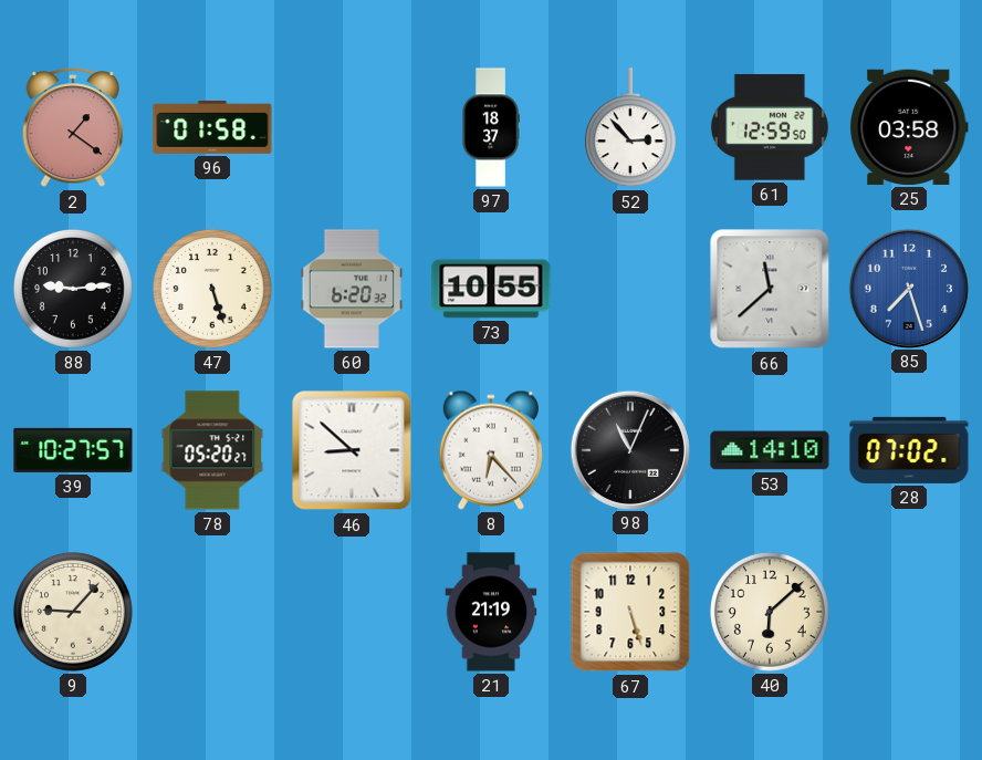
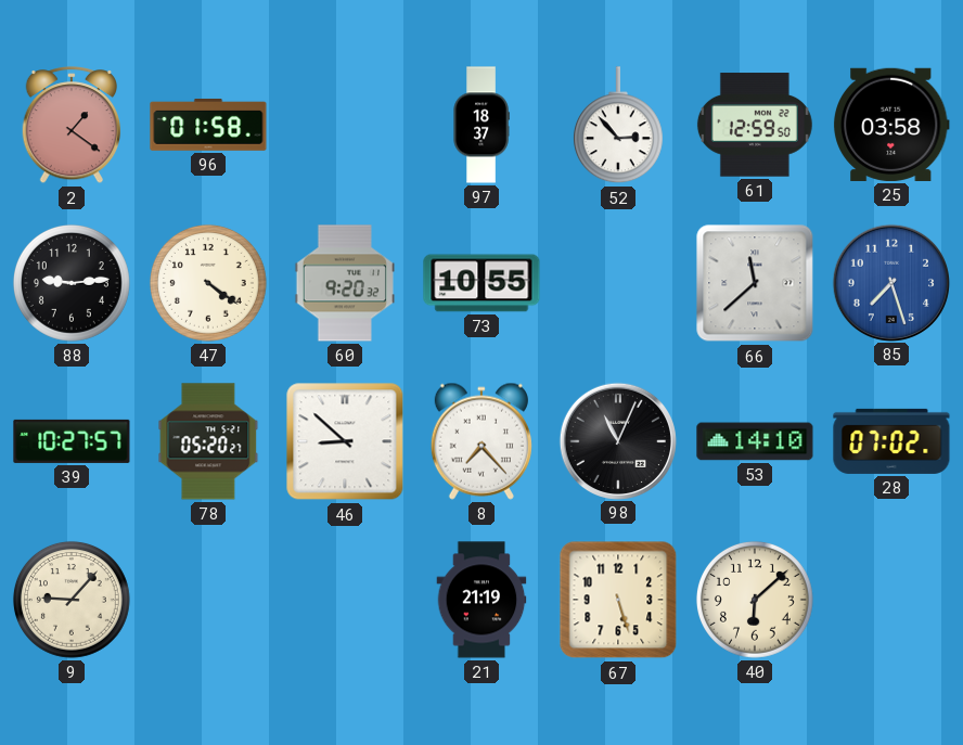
47: 5:27 -> 4:21 (208, 283)
60: 6:20 -> 9:20 (344, 283)
8: 6:23 -> 7:23 (481, 441)
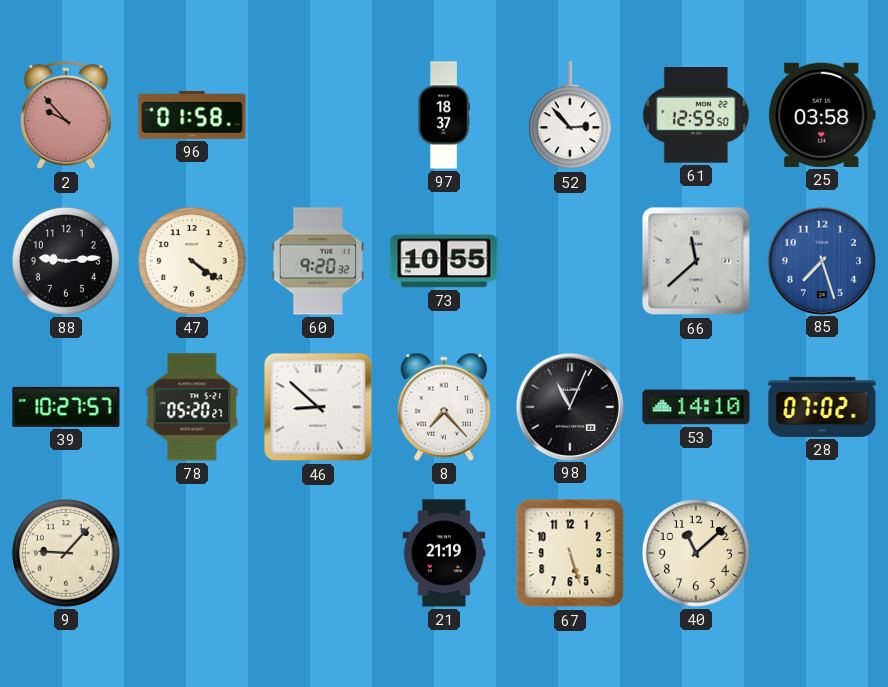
2: 1:21 -> 9:53 (66, 116)
40: 6:08 -> 11:08 (696, 553)
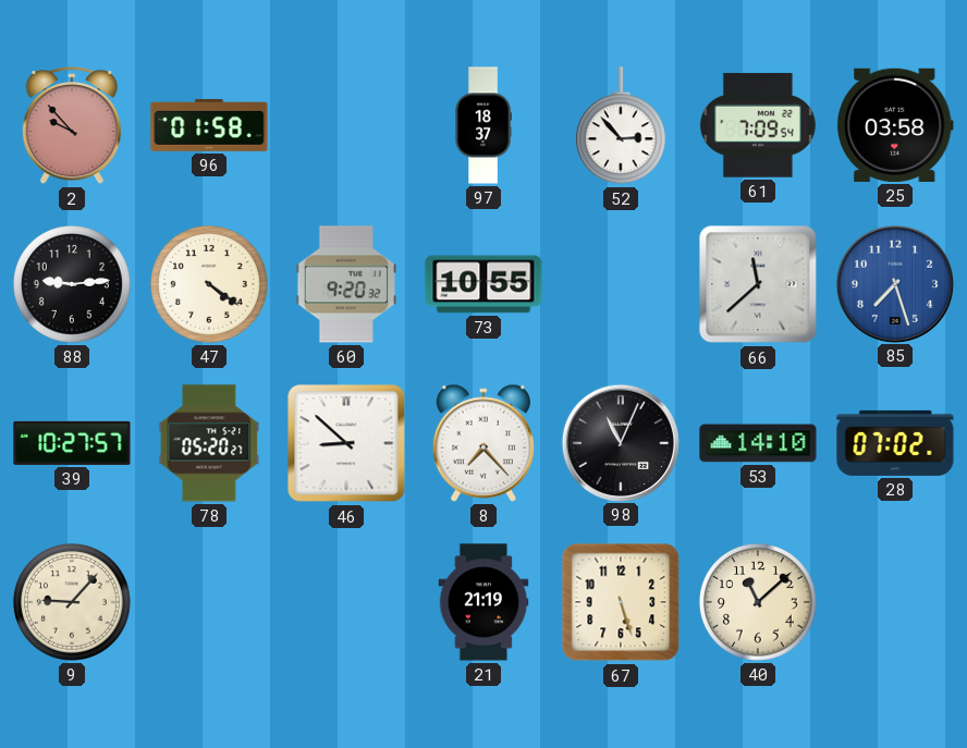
61: 12:59 -> 7:09 (758, 125)
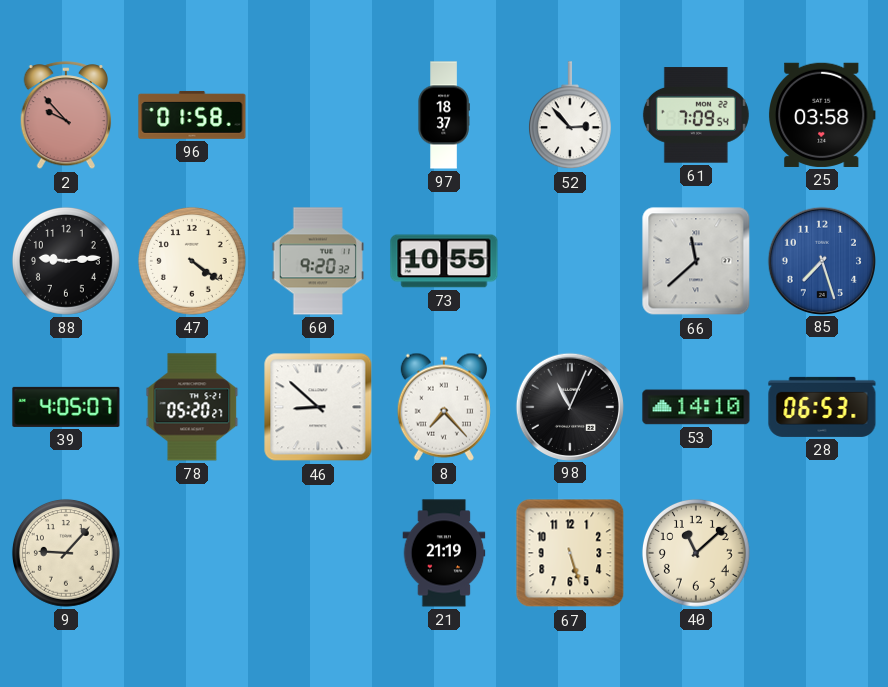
39: 10:27 -> 4:05 (66, 407)
28: 07:02 -> 06:53 (822, 407)
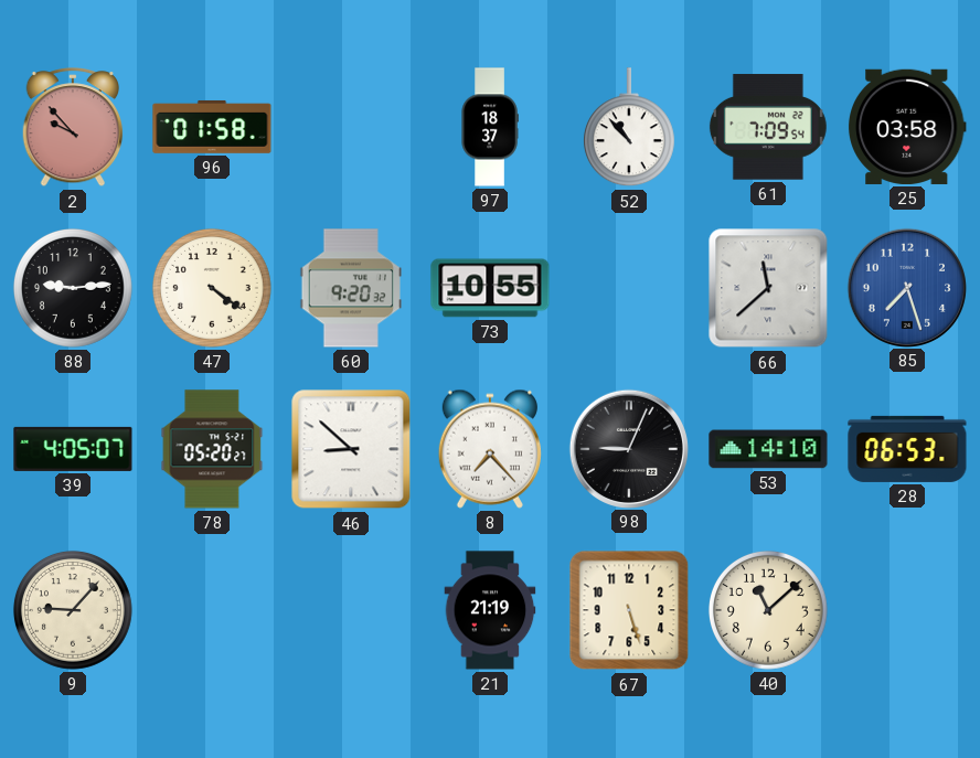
52: 2:53 -> 10:53 (629, 128)
98: 11:04 -> 9:04 (628, 448)
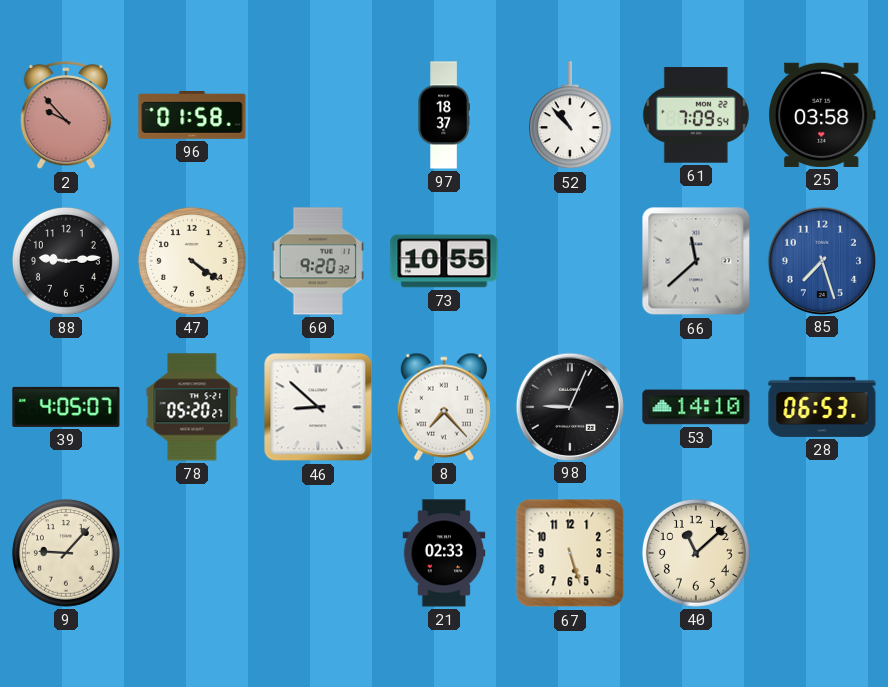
21: 21:19 -> 02:33 (444, 553)
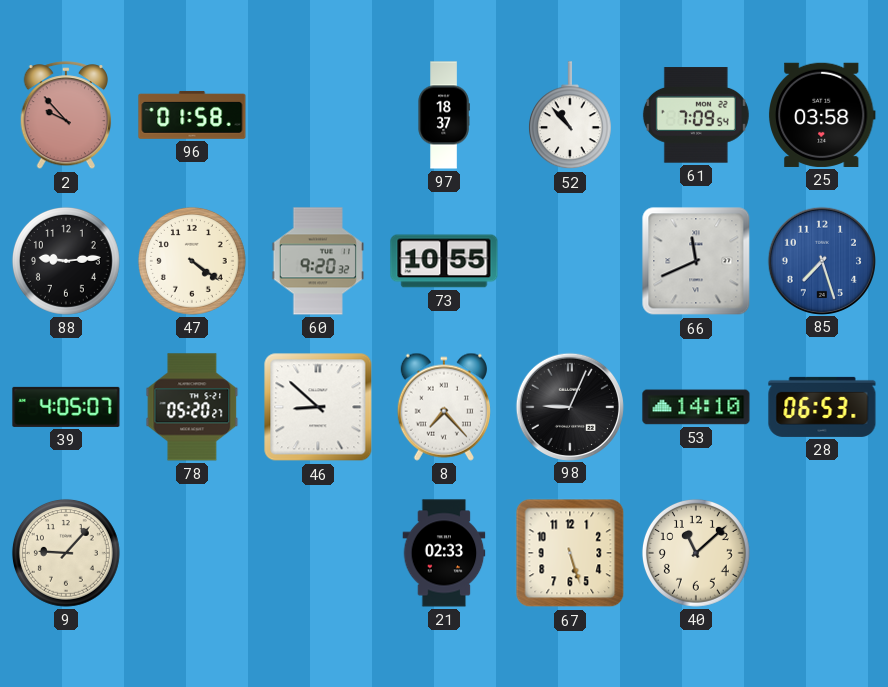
66: 11:38 -> 11:41 (696, 261)
